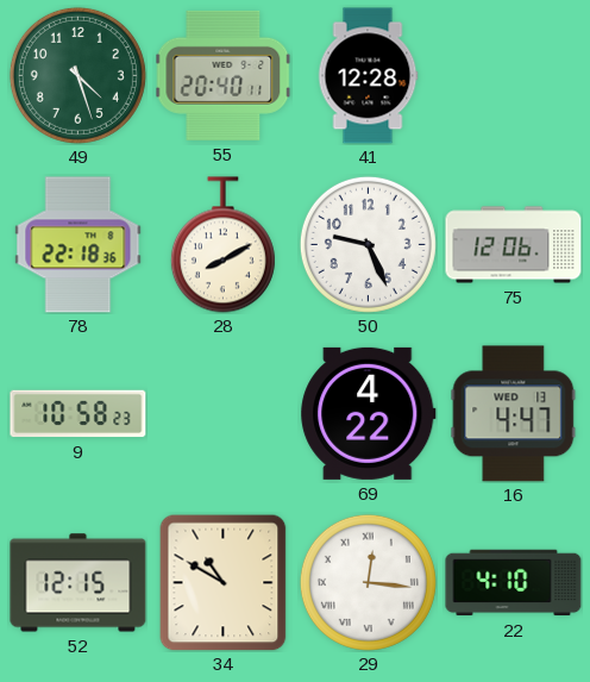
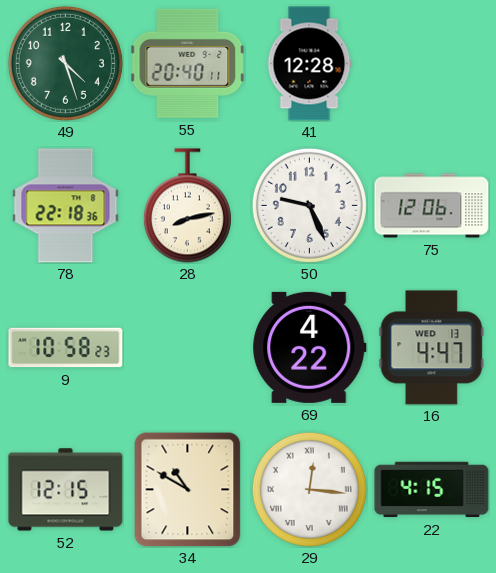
28: 8:10 -> 8:13 (187, 206)
22: 4:10 -> 4:15 (432, 490)
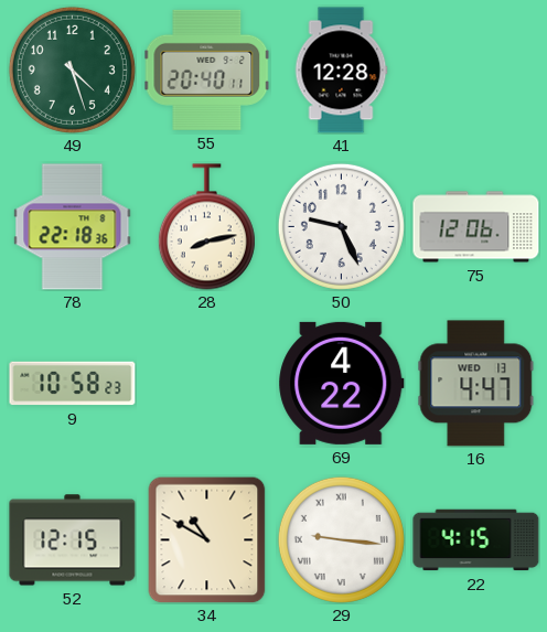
29: 12:16 -> 9:16 (341, 539)
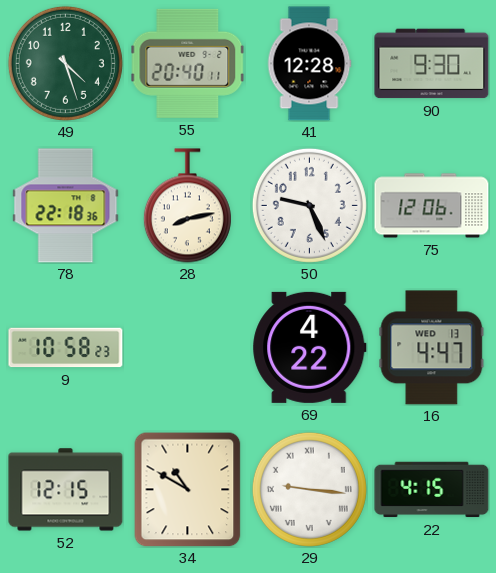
90: none -> 9:30 (432, 64)
